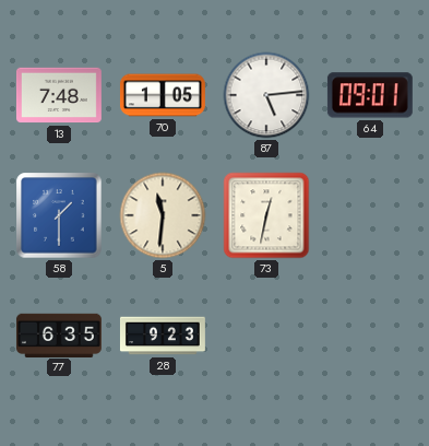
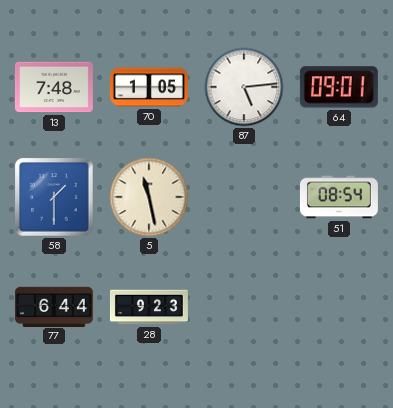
5: 11:31 -> 11:28 (149, 197)
73: 12:32 -> none (266, 215)
51: none -> 08:54 (339, 197)
77: 6:35 -> 6:44 (54, 306)
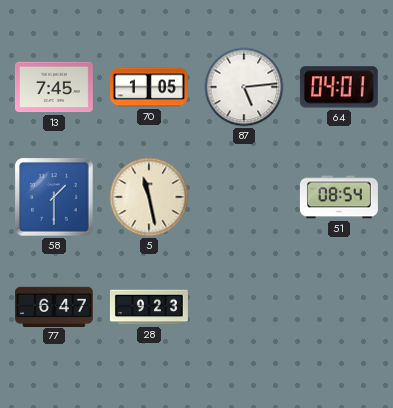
13: 7:48 -> 7:45 (54, 87)
64: 09:01 -> 04:01 (339, 87)
77: 6:44 -> 6:47 (54, 306)
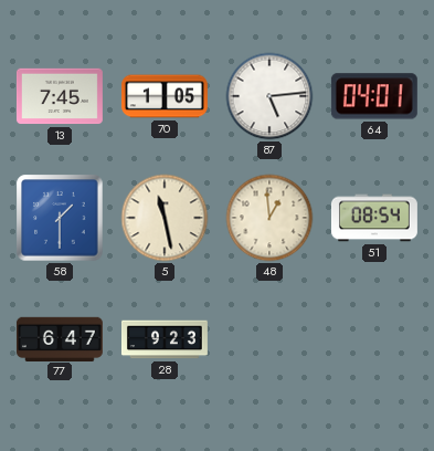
48: none -> 12:59 (269, 218)
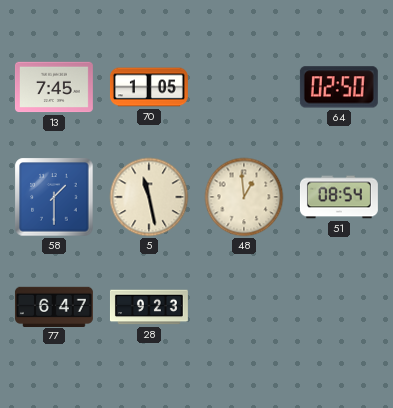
87: 5:14 -> none (269, 96)
64: 04:01 -> 02:50 (339, 87)
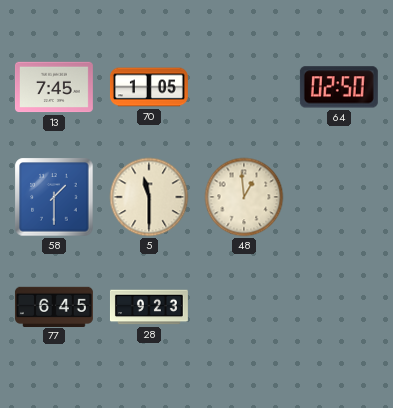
5: 11:28 -> 11:30 (149, 197)
51: 08:54 -> none (339, 197)
77: 6:47 -> 6:45 (54, 306)
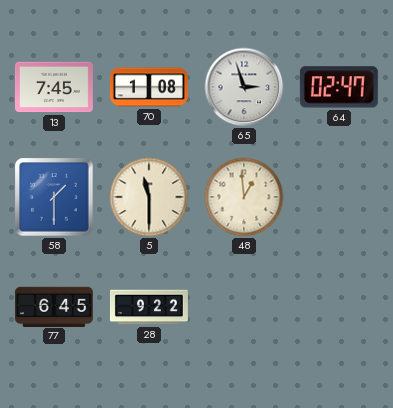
70: 1:05 -> 1:08 (149, 87)
65: none -> 2:57 (244, 87)
64: 02:50 -> 02:47 (339, 87)
28: 9:23 -> 9:22 (149, 307)
